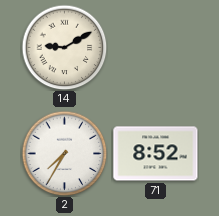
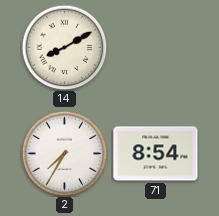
14: 9:10 -> 8:10 (64, 47)
71: 8:52 -> 8:54 (156, 154)
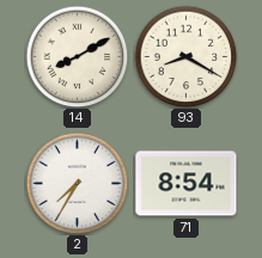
93: none -> 8:20 (185, 56)
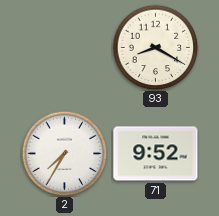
14: 8:10 -> none (77, 56)
71: 8:54 -> 9:52 (156, 154)
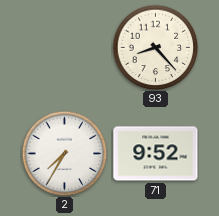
93: 8:20 -> 8:23 (155, 47)
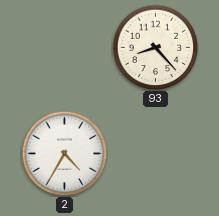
2: 7:35 -> 4:35 (64, 153)
71: 9:52 -> none (156, 154)
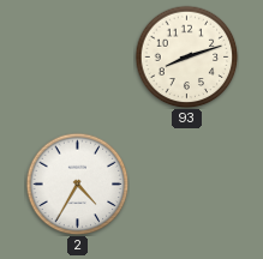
93: 8:23 -> 8:12 (186, 56)
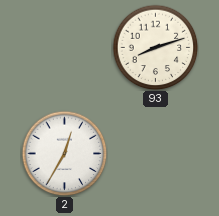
2: 4:35 -> 12:35 (64, 153)
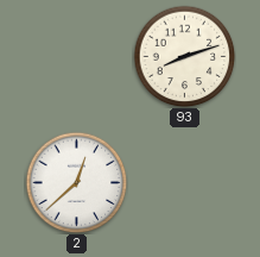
2: 12:35 -> 12:38 (76, 182)
